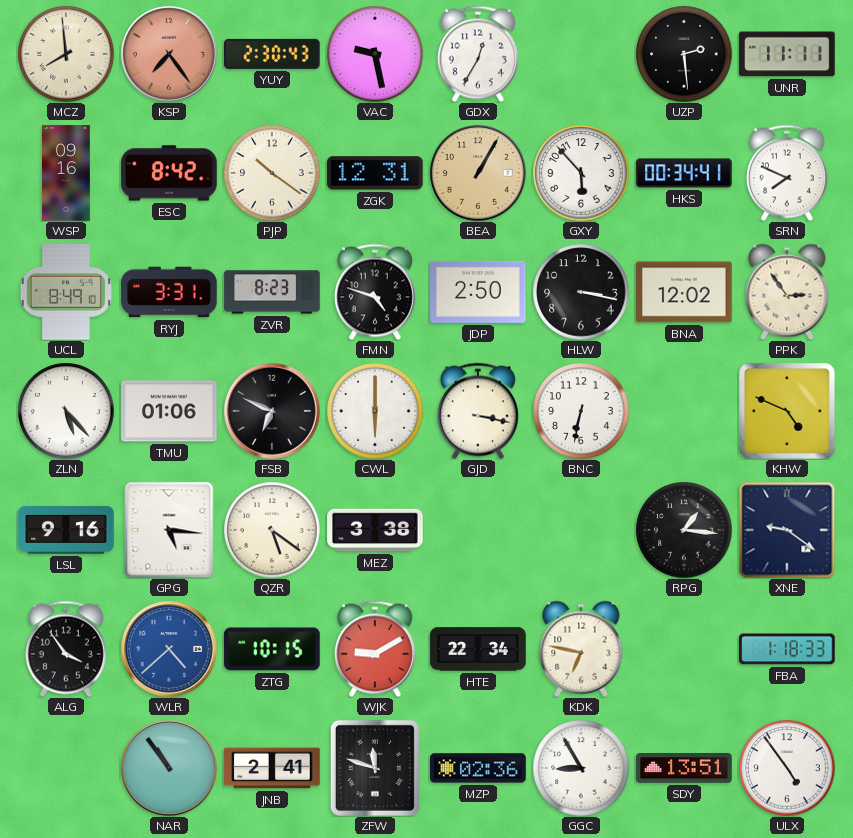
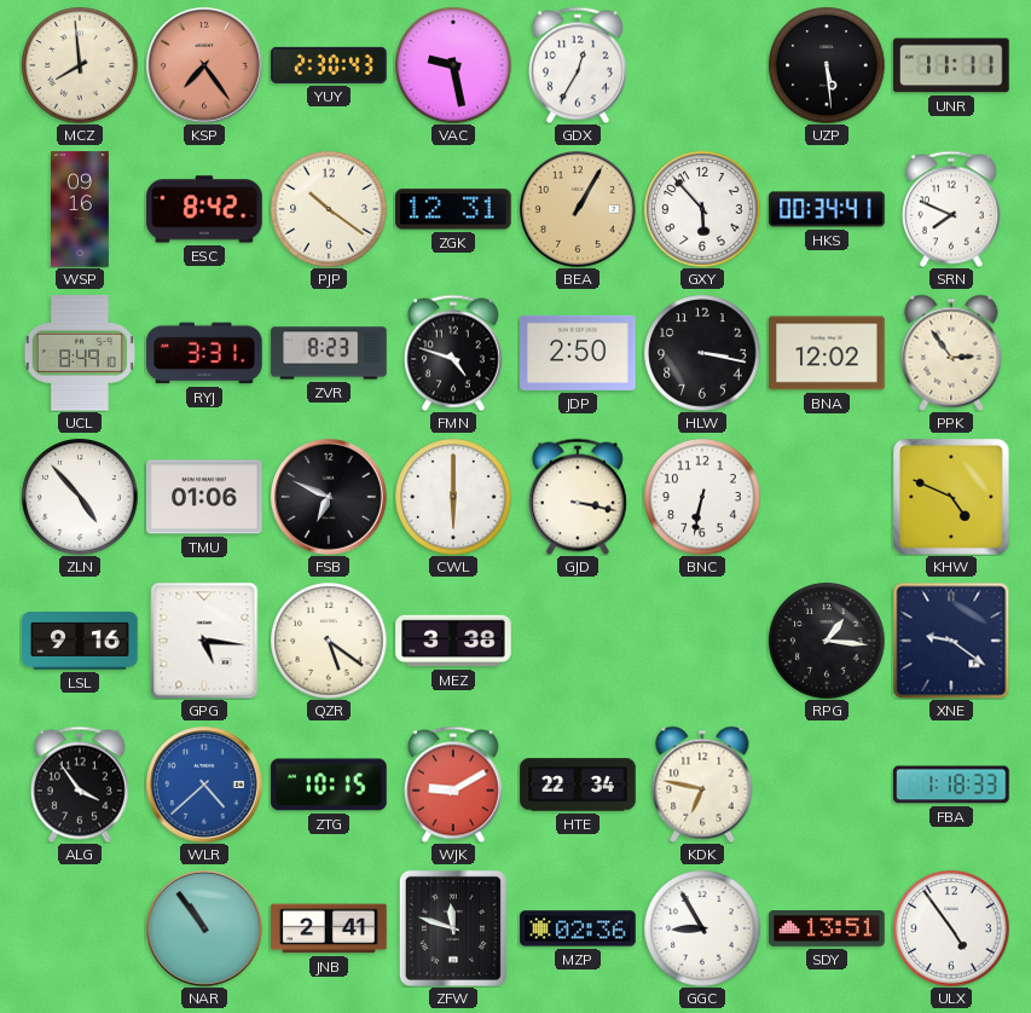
UZP: 2:29 -> 5:29 (827, 65)
ZLN: 5:23 -> 4:53 (80, 497)
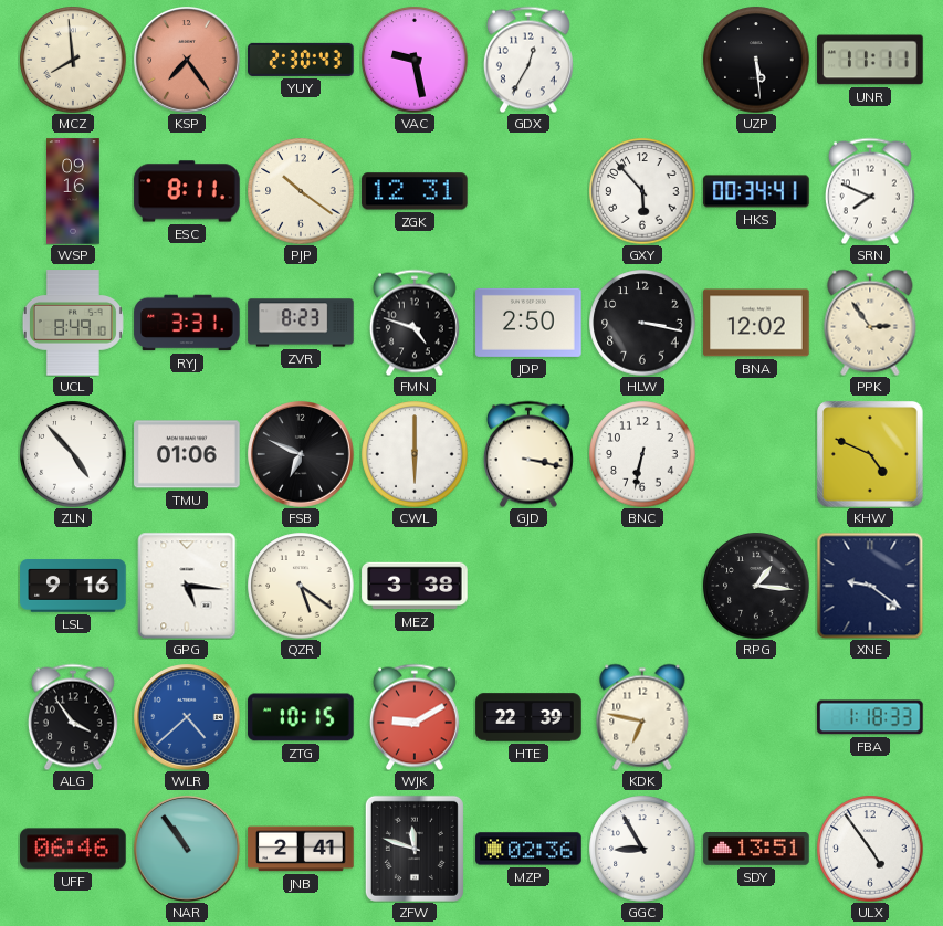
ESC: 8:42 -> 8:11 (187, 191)
BEA: 1:05 -> none (579, 210)
HTE: 22:34 -> 22:39 (528, 717)
UFF: none -> 06:46 (73, 849)
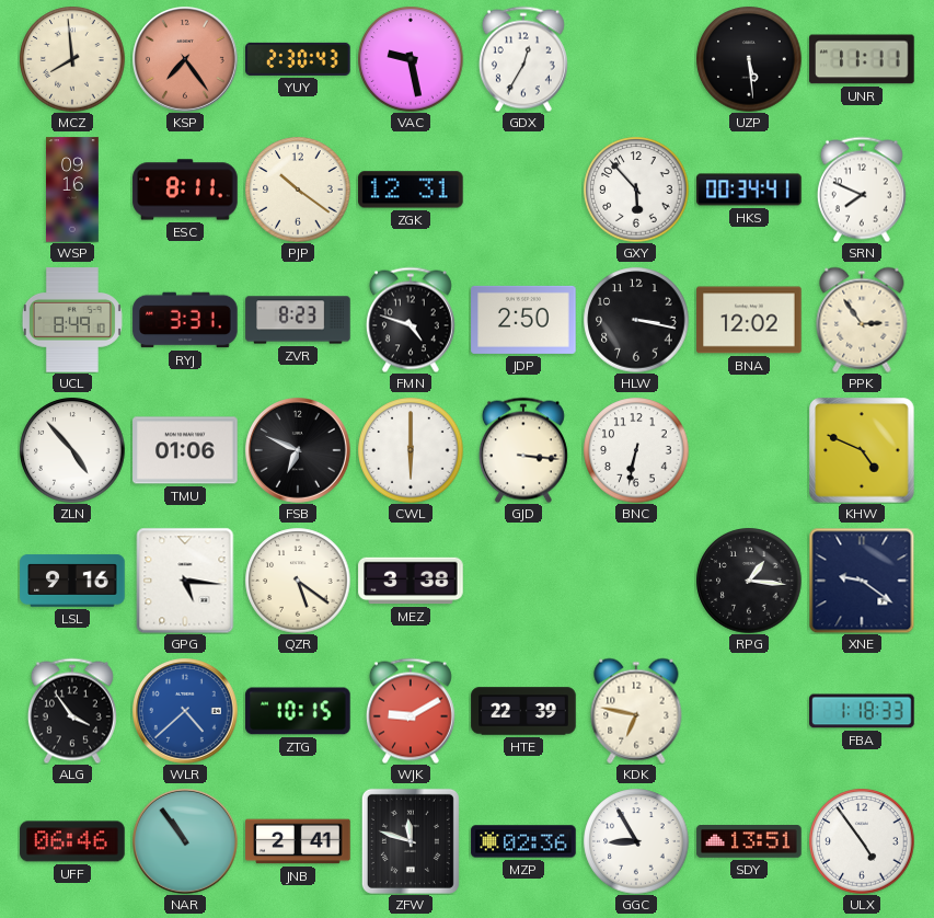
GJD: 3:17 -> 3:16 (523, 450)
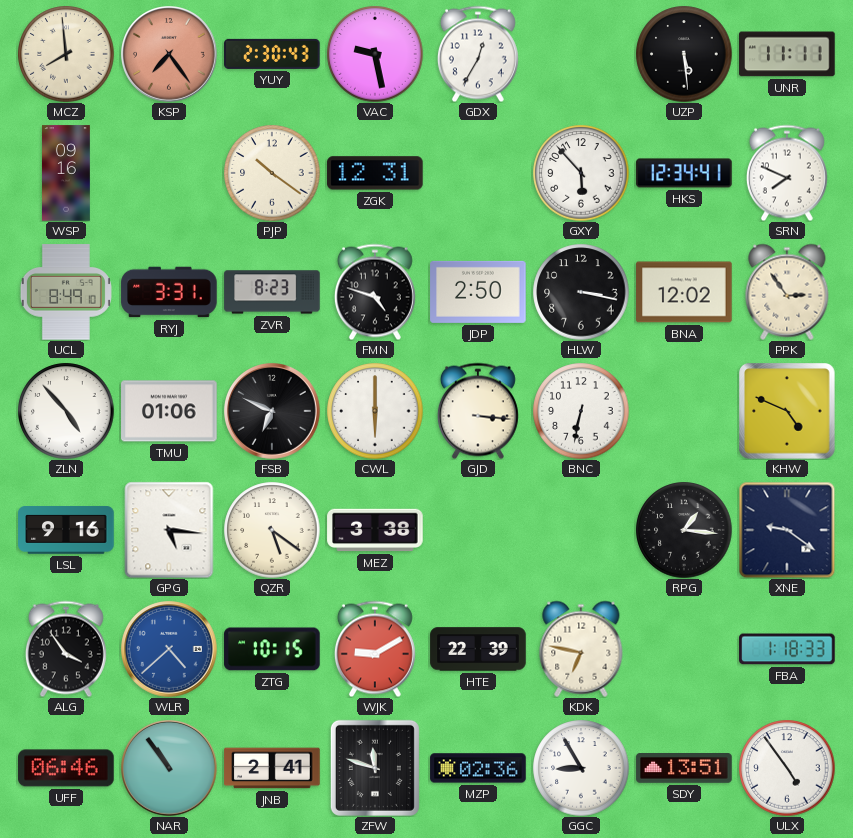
ESC: 8:11 -> none (185, 190)
HKS: 00:34 -> 12:34 (684, 173)
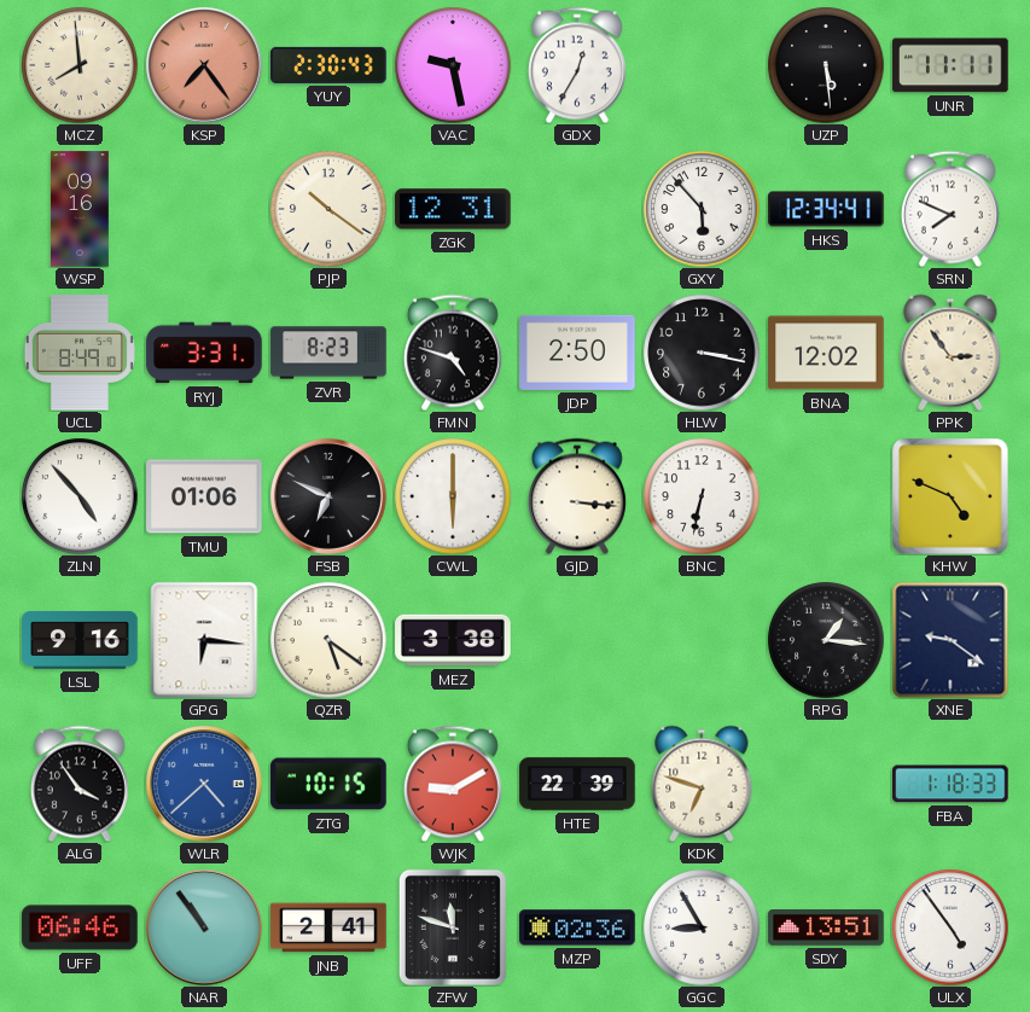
GPG: 5:16 -> 6:16 (204, 640)
KDK: 6:47 -> 6:48 (702, 784)
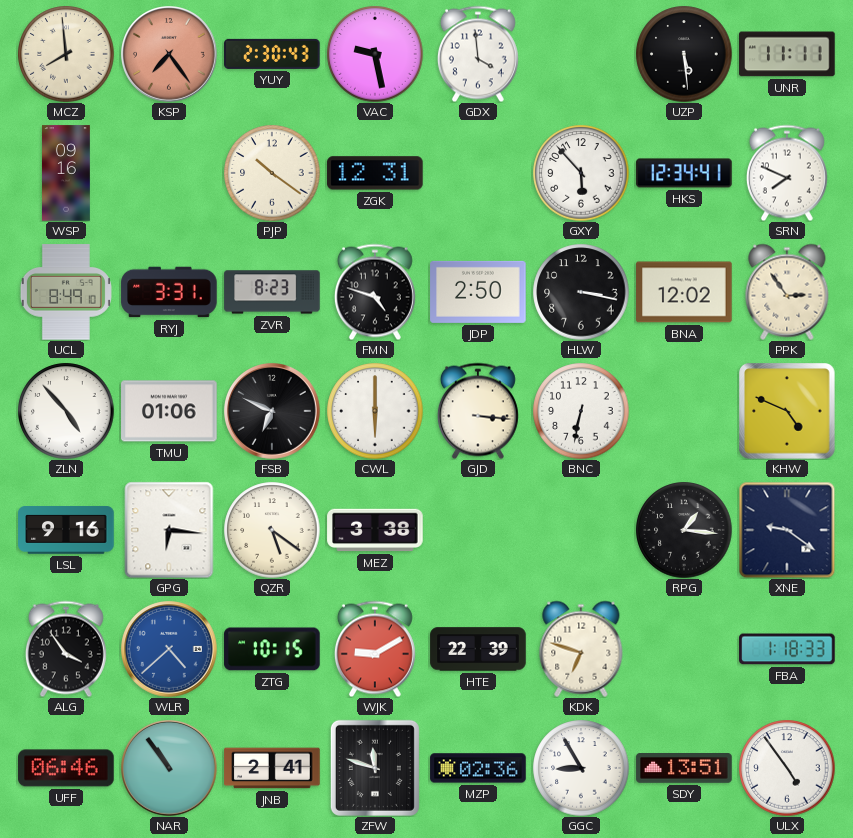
GDX: 12:35 -> 3:59 (478, 54)
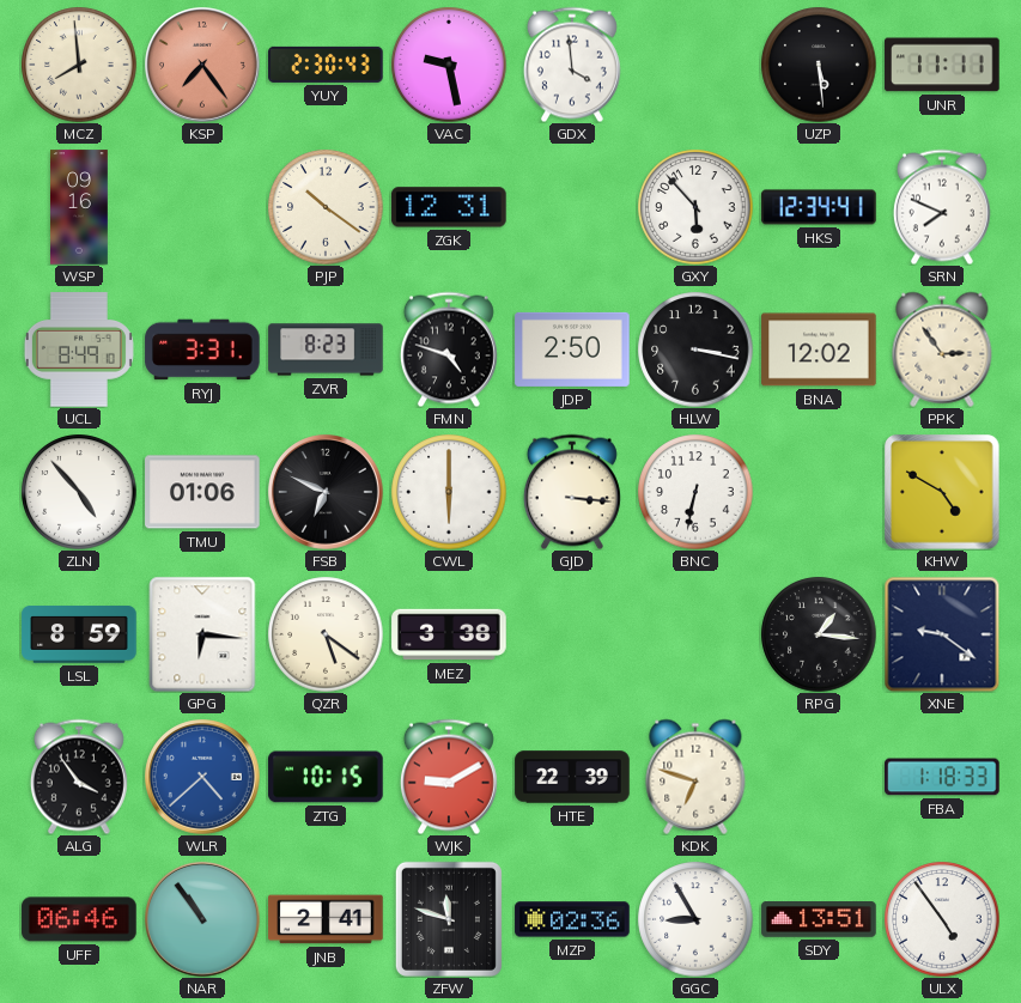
KHW: 4:49 -> 4:50 (942, 492)
LSL: 9:16 -> 8:59 (79, 634)
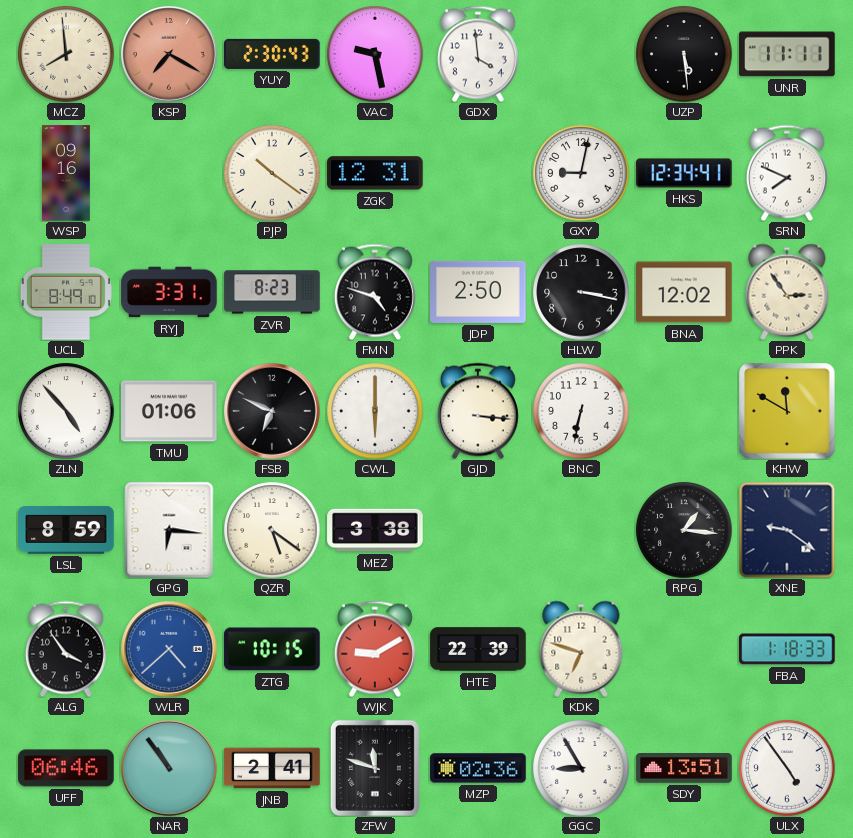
KSP: 7:24 -> 7:20 (170, 55)
GXY: 5:53 -> 9:02 (581, 173)
KHW: 4:50 -> 11:50 (787, 411)
